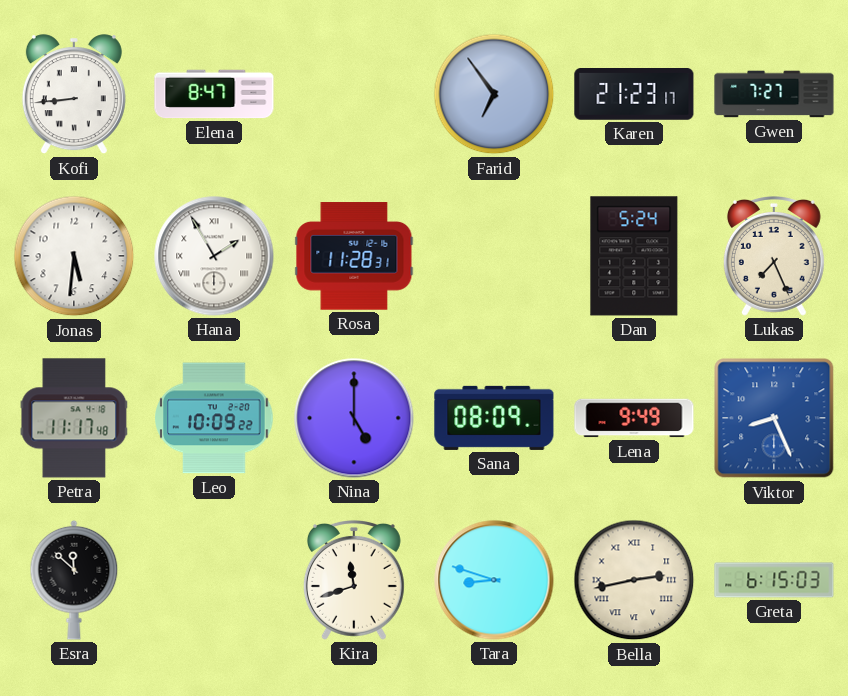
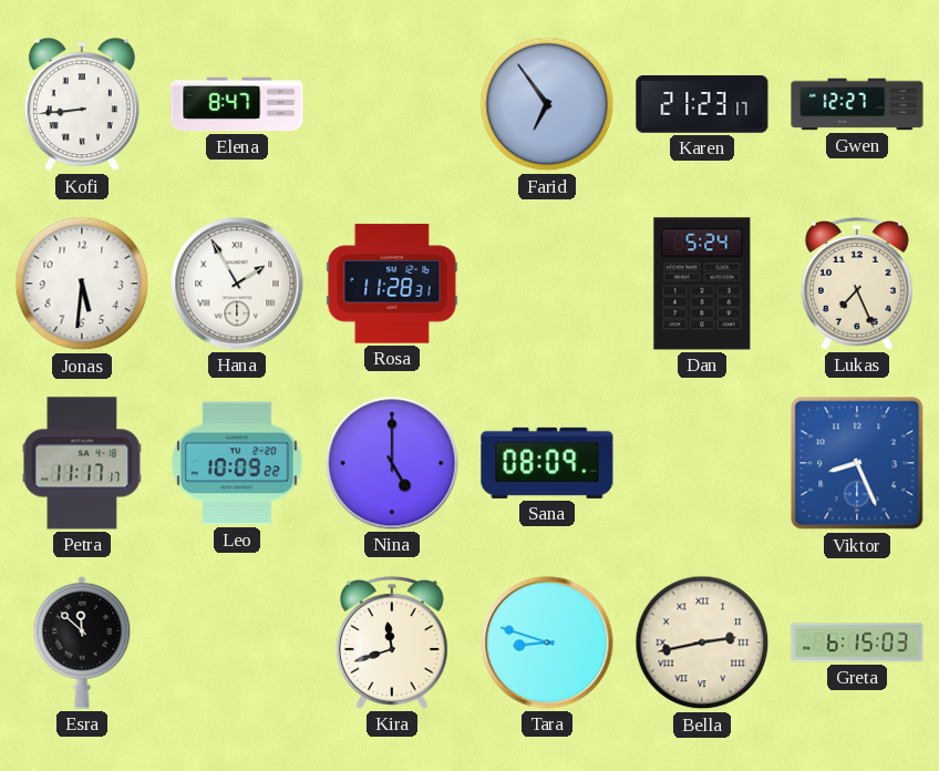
Gwen: 7:27 -> 12:27 (857, 104)
Petra: 11:17:48 -> 11:17:17 (82, 463)
Lena: 9:49 -> none (634, 418)
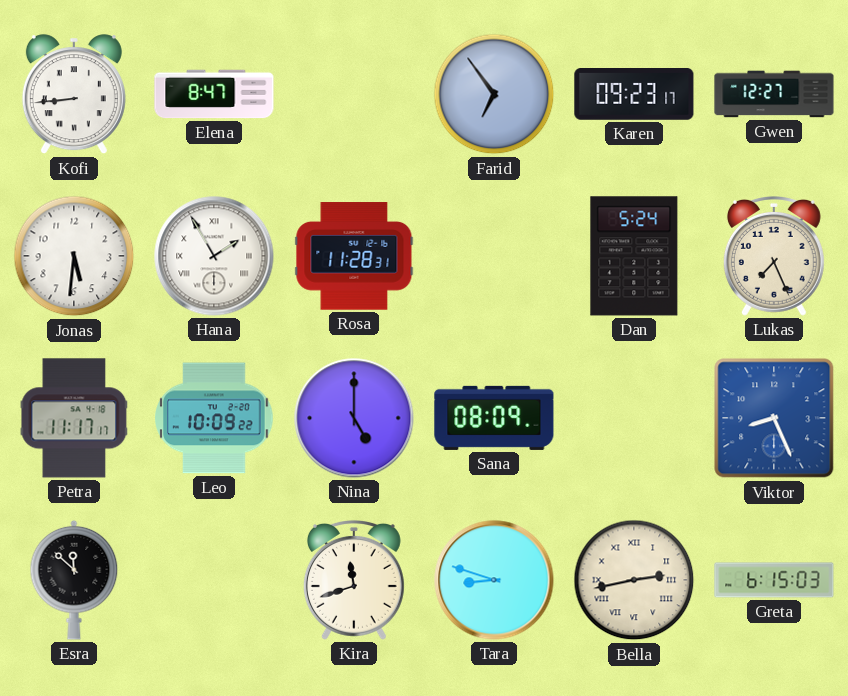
Karen: 21:23 -> 09:23 (634, 94)
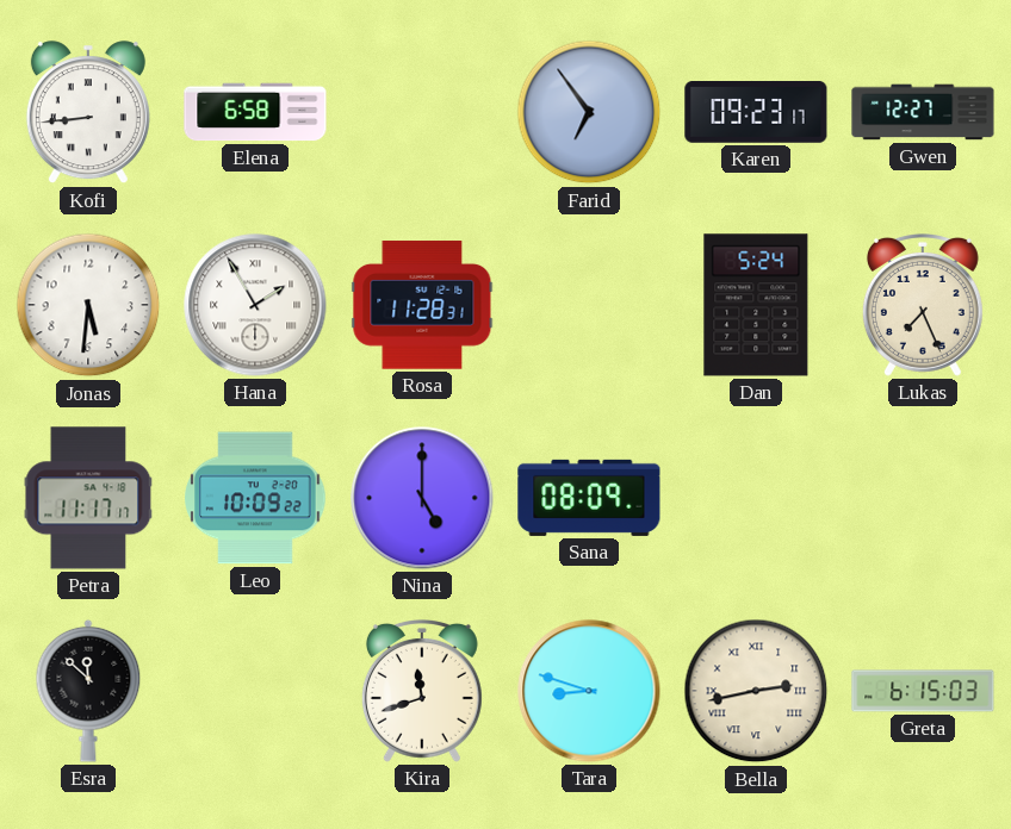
Elena: 8:47 -> 6:58 (255, 112)
Viktor: 8:26 -> none (774, 418)
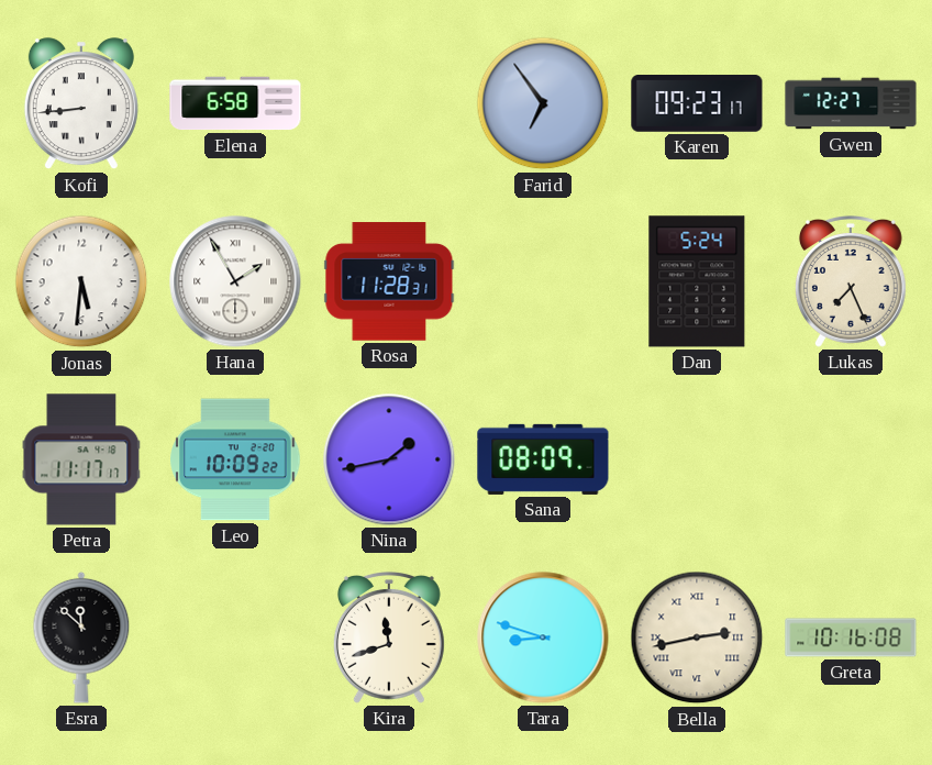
Nina: 5:00 -> 1:43 (389, 459)
Greta: 6:15 -> 10:16 (851, 637)
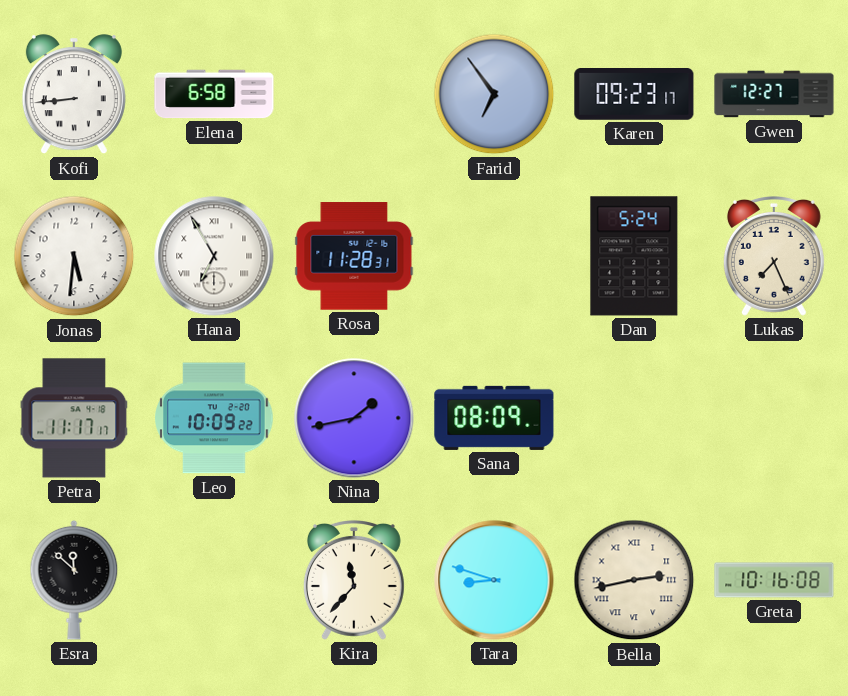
Hana: 1:55 -> 6:55 (214, 256)
Kira: 11:42 -> 11:37 (354, 581)
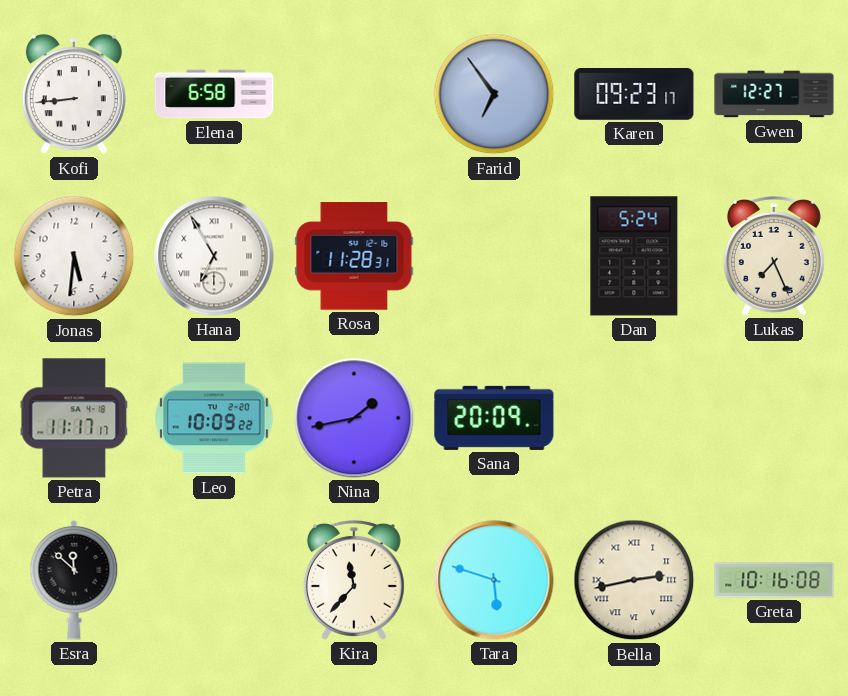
Sana: 08:09 -> 20:09 (494, 418)
Tara: 8:48 -> 5:48 (494, 580)
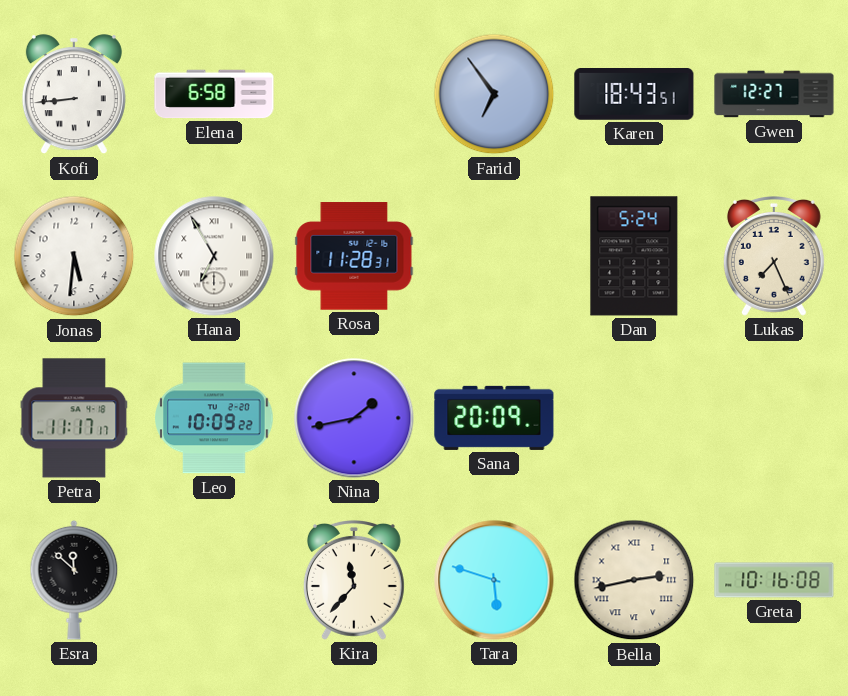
Karen: 09:23 -> 18:43 (634, 94)
